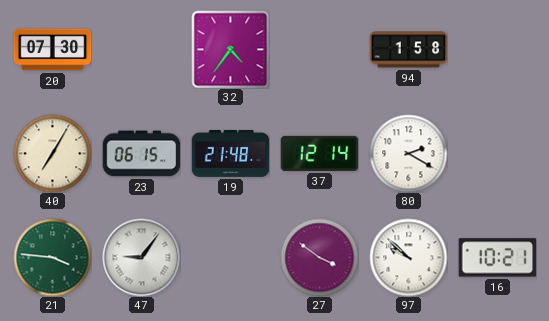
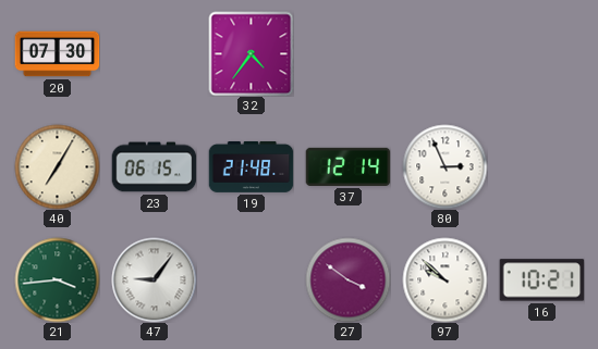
94: 1:58 -> none (408, 50)
80: 2:20 -> 2:56 (444, 166)
21: 3:46 -> 3:44 (57, 279)
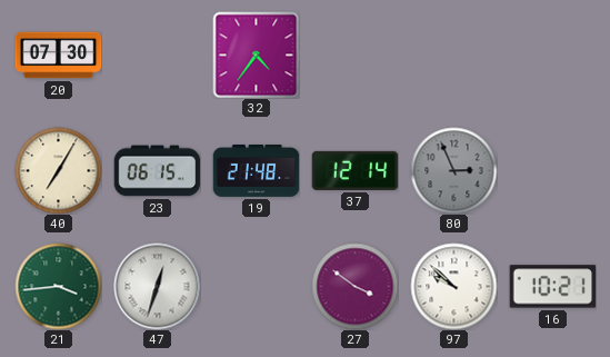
80 dial: white -> grey (453, 170)
47: 9:06 -> 12:33 (157, 286)
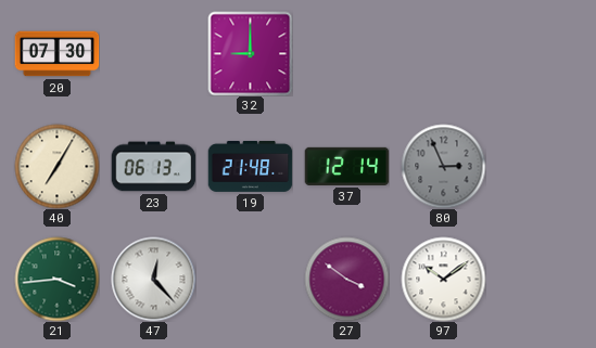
32: 4:36 -> 9:00 (250, 53)
23: 06:15 -> 06:13 (153, 167)
47: 12:33 -> 12:23 (153, 279)
97: 9:52 -> 10:09 (443, 279)
16: 10:21 -> none (552, 287)
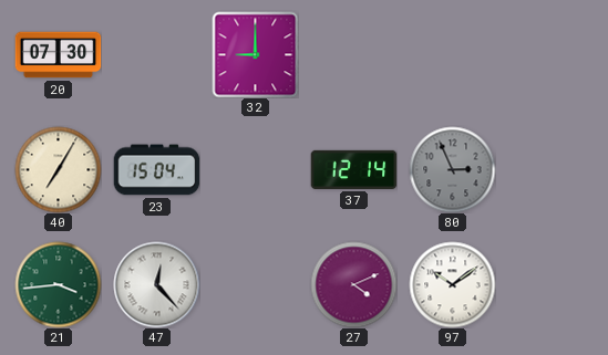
23: 06:13 -> 15:04 (156, 170)
19: 21:48 -> none (250, 166)
27: 3:51 -> 4:11 (353, 284)
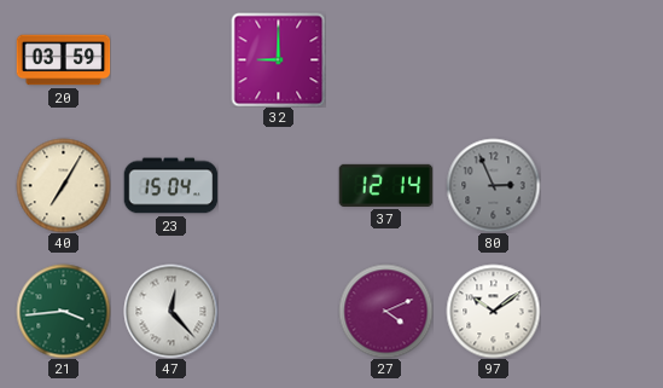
20: 07:30 -> 03:59 (63, 60)
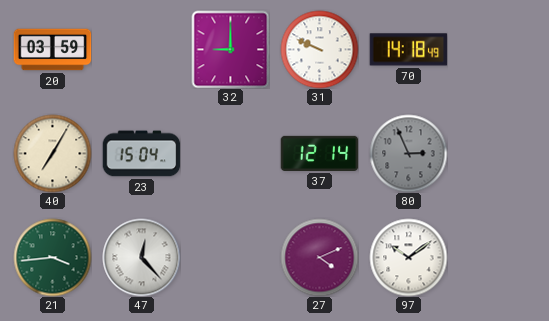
31: none -> 9:49 (319, 49)
70: none -> 14:18 (408, 50)
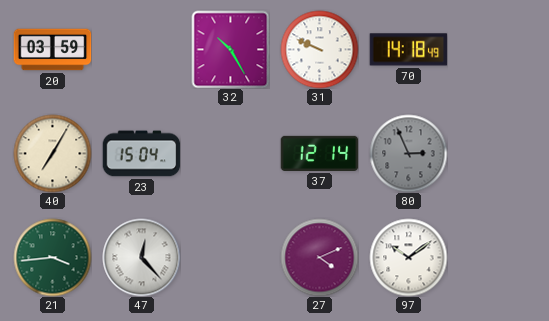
32: 9:00 -> 10:25 (230, 49)
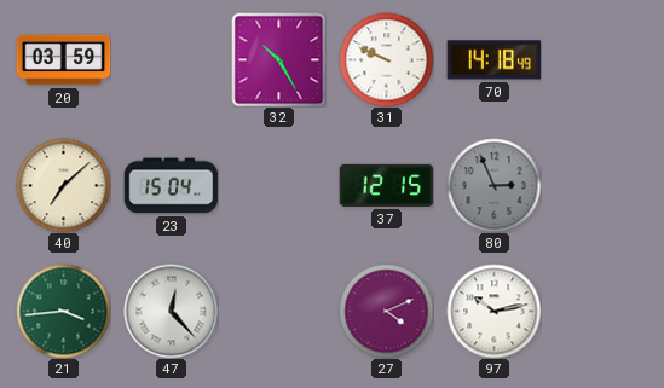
40: 7:05 -> 7:08 (63, 185)
37: 12:14 -> 12:15 (386, 185)
97: 10:09 -> 10:13 (493, 311)
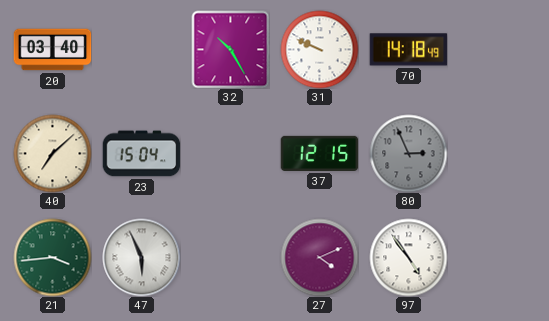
20: 03:59 -> 03:40 (52, 50)
47: 12:23 -> 5:56 (141, 257)
97: 10:13 -> 4:54 (408, 257)
